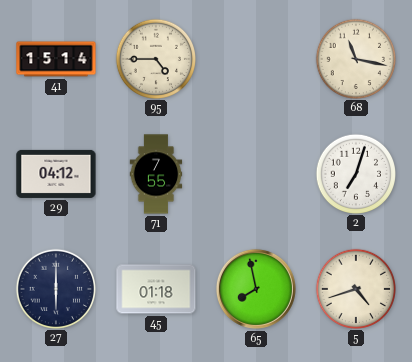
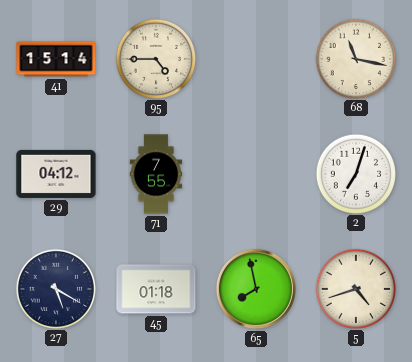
27: 6:00 -> 5:20 (55, 288)
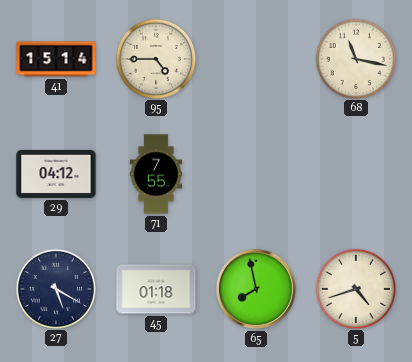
2: 7:03 -> none (355, 173)
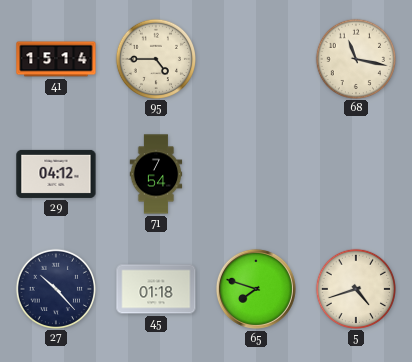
71: 7:55 -> 7:54 (156, 174)
27: 5:20 -> 10:23 (55, 288)
65: 7:58 -> 7:48 (256, 289)
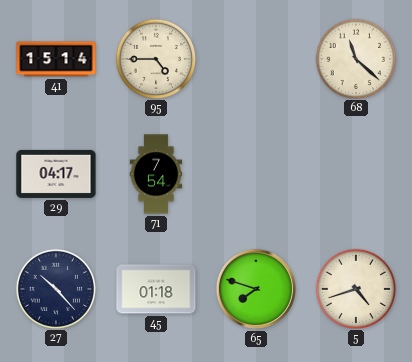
68: 11:17 -> 11:22 (355, 58)
29: 04:12 -> 04:17 (56, 174)
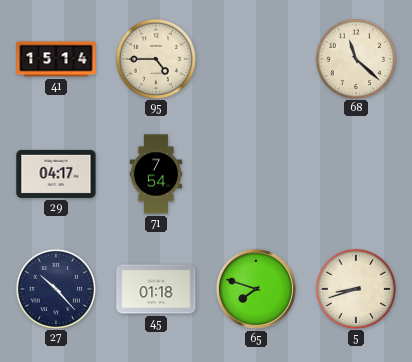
5: 4:42 -> 8:42 (355, 288)
